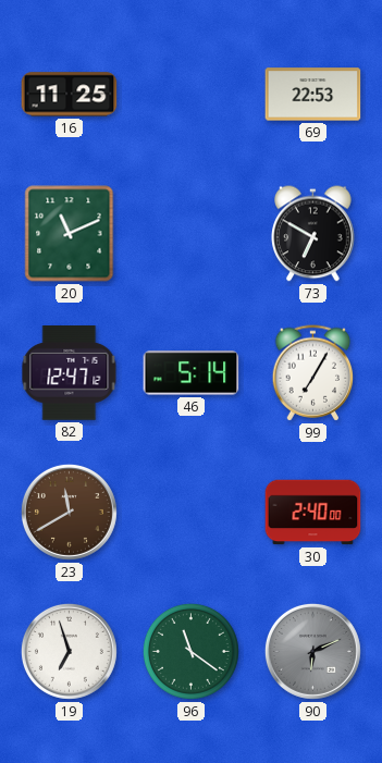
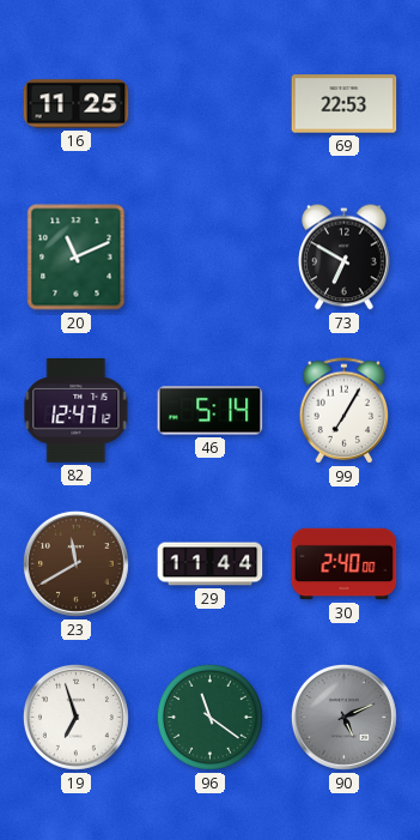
29: none -> 11:44 (211, 564)
90: 6:11 -> 5:11 (343, 717)
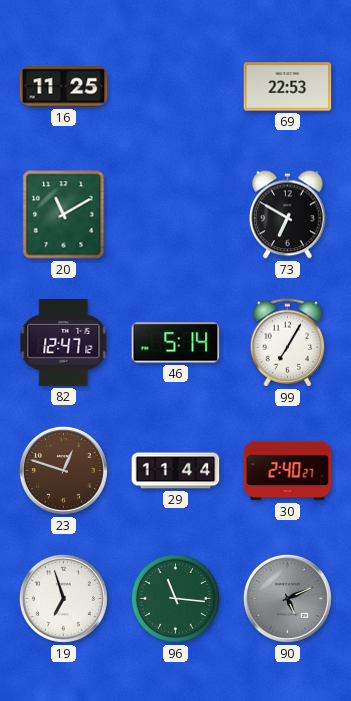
20: 11:11 -> 11:10 (64, 215)
23: 11:40 -> 12:48 (63, 470)
30: 2:40:00 -> 2:40:27 (288, 471)
96: 11:21 -> 11:16 (175, 598)
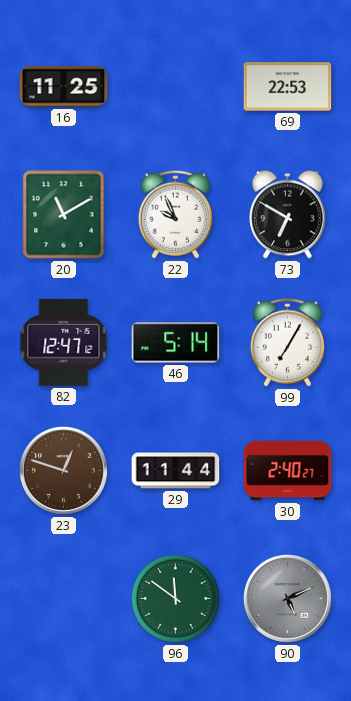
22: none -> 9:56 (176, 215)
19: 6:57 -> none (63, 598)
96: 11:16 -> 11:51 (175, 598)
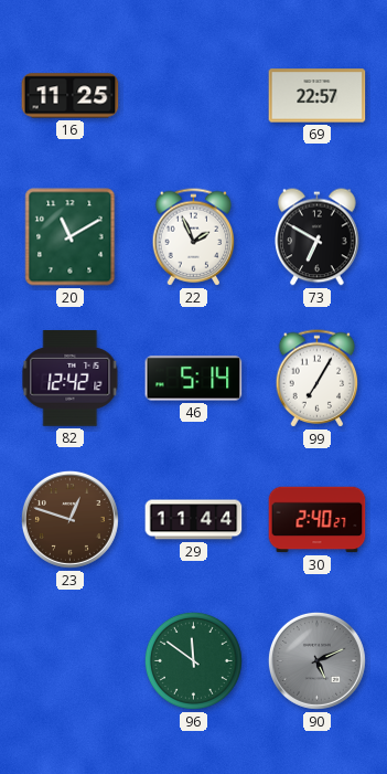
69: 22:53 -> 22:57 (318, 96)
22: 9:56 -> 1:56 (194, 237)
82: 12:47 -> 12:42 (71, 379)
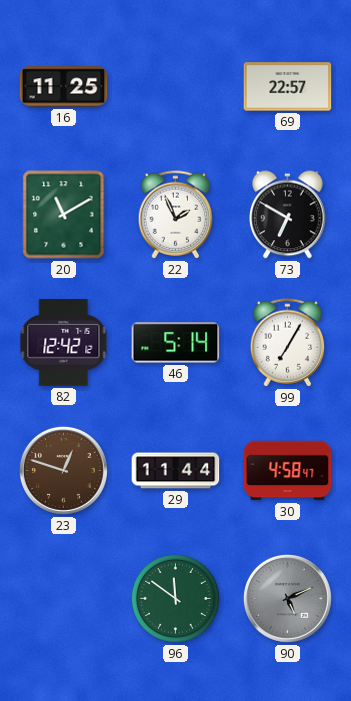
30: 2:40 -> 4:58 (288, 471)
